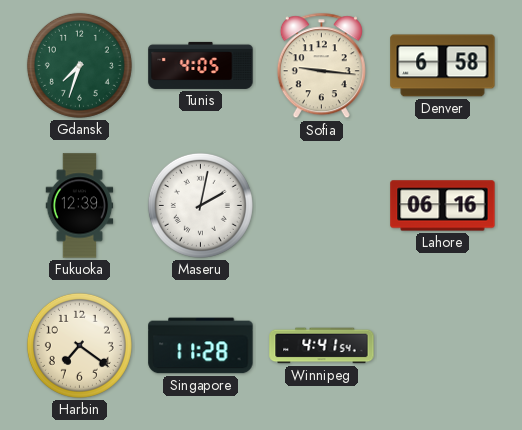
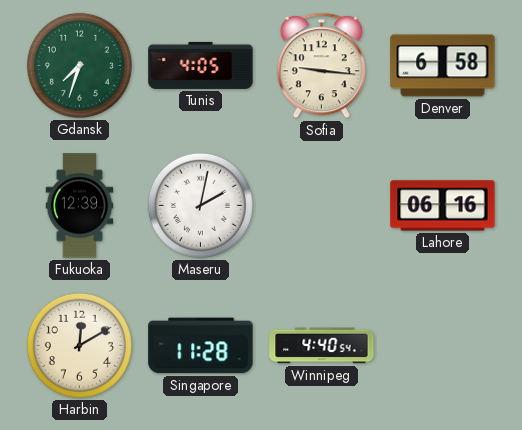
Harbin: 7:21 -> 12:10 (79, 345)
Winnipeg: 4:41 -> 4:40 (322, 346)
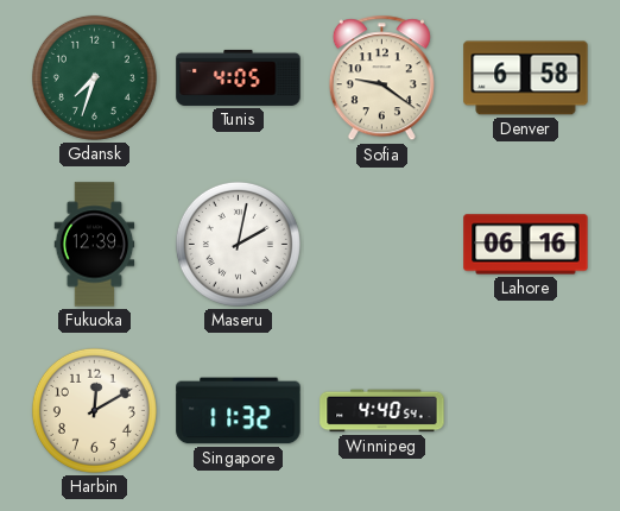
Sofia: 9:16 -> 9:21 (381, 78)
Singapore: 11:28 -> 11:32 (239, 411)
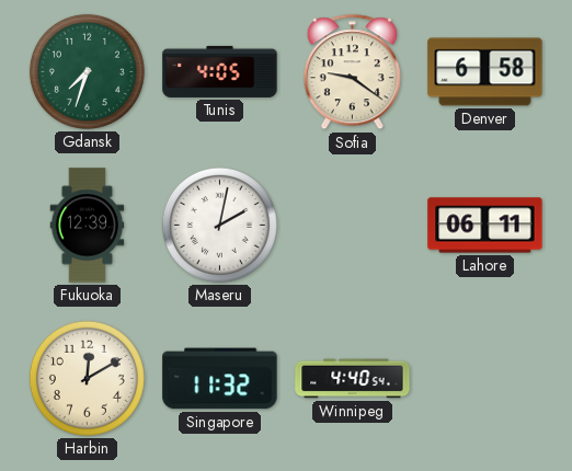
Lahore: 06:16 -> 06:11 (485, 226)
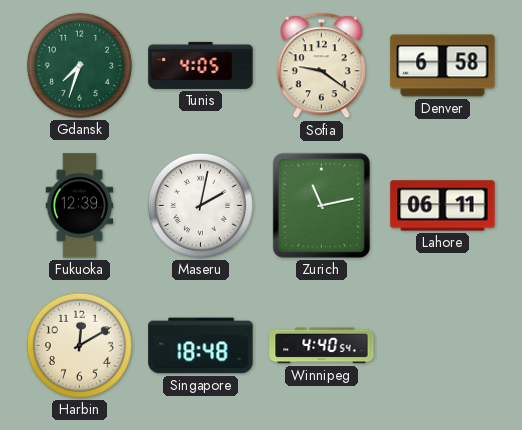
Zurich: none -> 11:13 (321, 205)
Singapore: 11:32 -> 18:48 (201, 346)
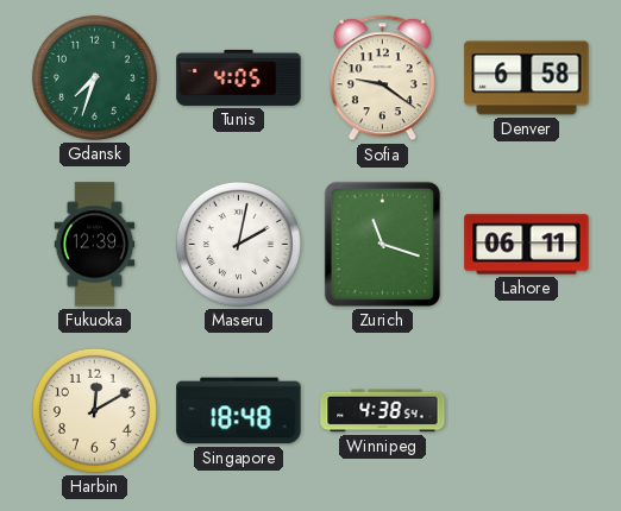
Zurich: 11:13 -> 11:18 (382, 244)
Winnipeg: 4:40 -> 4:38 (383, 411)
